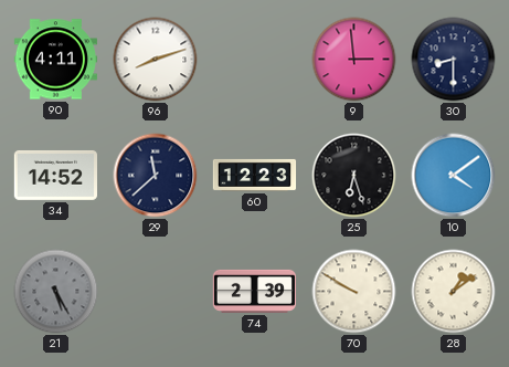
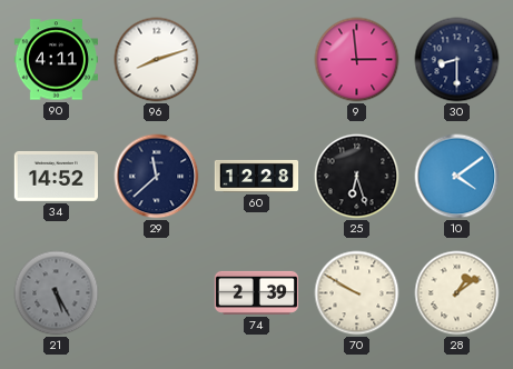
60: 12:23 -> 12:28 (257, 176)
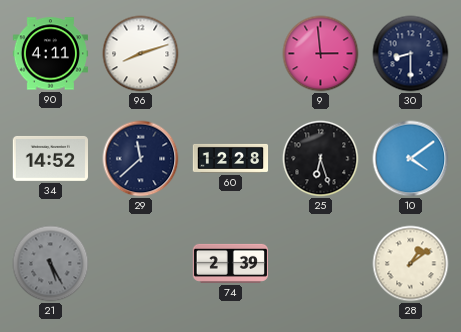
70: 9:50 -> none (357, 293)
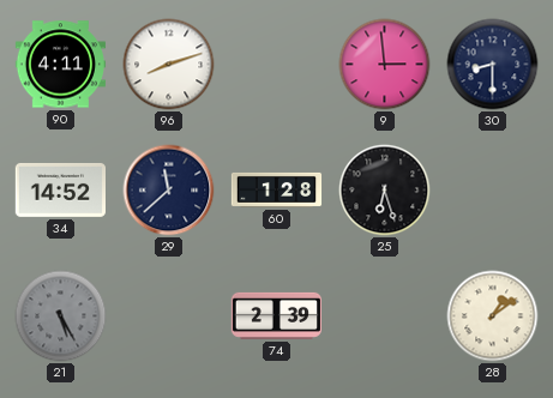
60: 12:28 -> 1:28 (277, 189)
10: 4:09 -> none (411, 159)
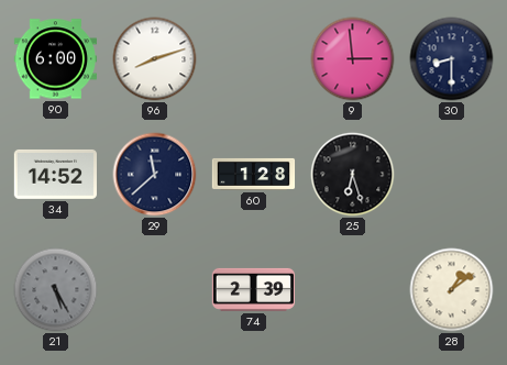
90: 4:11 -> 6:00 (55, 59)
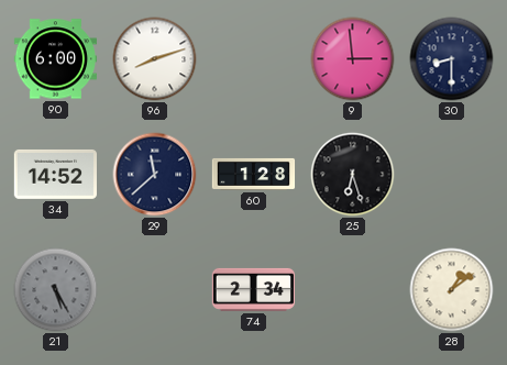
74: 2:39 -> 2:34 (253, 289)
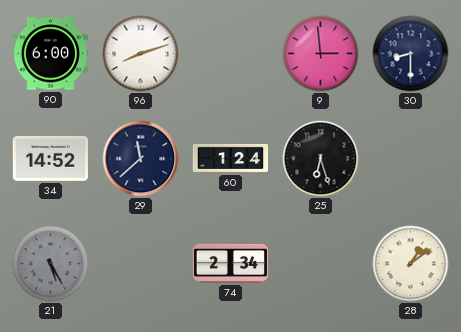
60: 1:28 -> 1:24 (231, 158)
